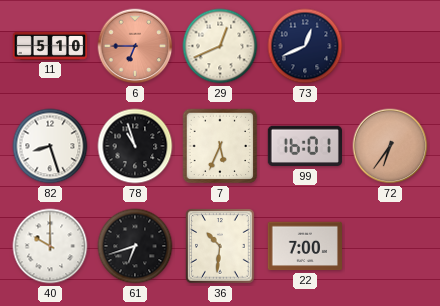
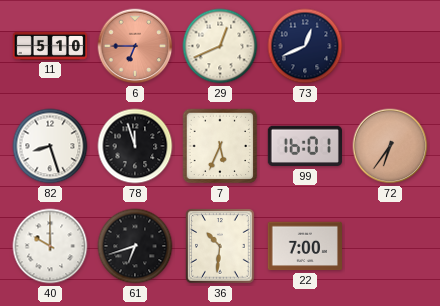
78: 10:57 -> 11:57 (135, 146)
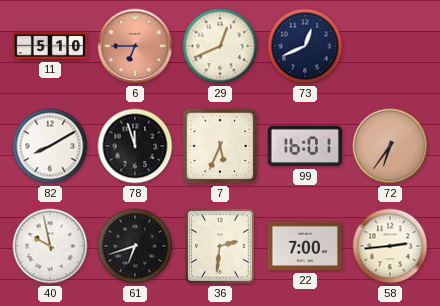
82: 8:27 -> 8:10 (50, 146)
40: 10:00 -> 9:58 (50, 246)
36: 10:31 -> 2:31 (220, 246)
58: none -> 2:44 (390, 246)
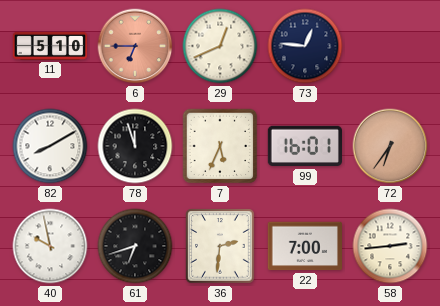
73: 12:41 -> 12:46 (305, 46)
